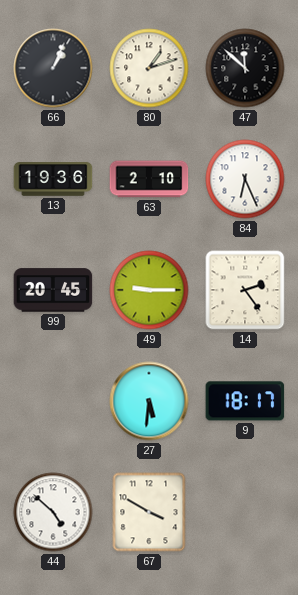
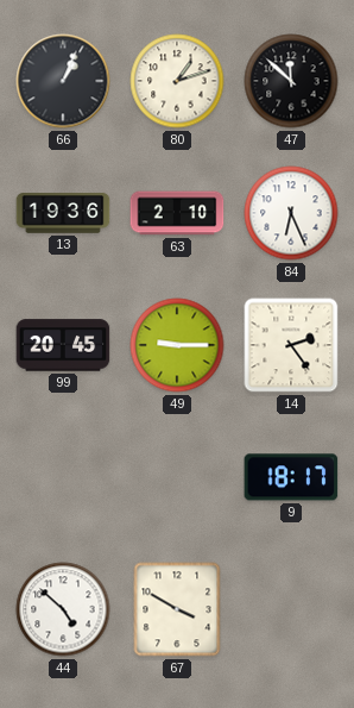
27: 5:31 -> none (149, 401)
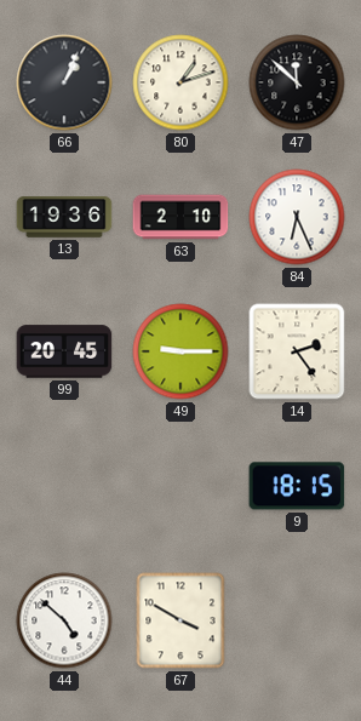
9: 18:17 -> 18:15 (297, 486)
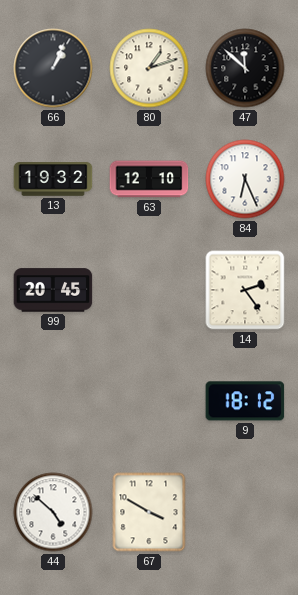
13: 19:36 -> 19:32 (53, 179)
63: 2:10 -> 12:10 (149, 179)
49: 9:15 -> none (180, 351)
9: 18:15 -> 18:12 (245, 401)
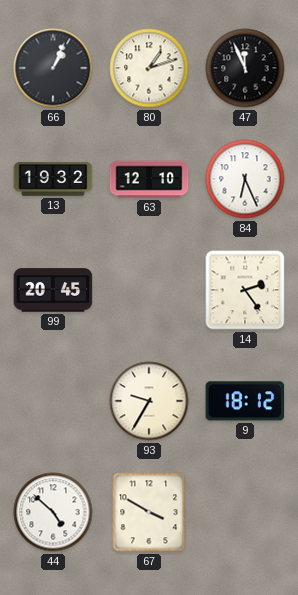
47: 11:52 -> 11:56 (245, 68)
93: none -> 9:35 (149, 401)
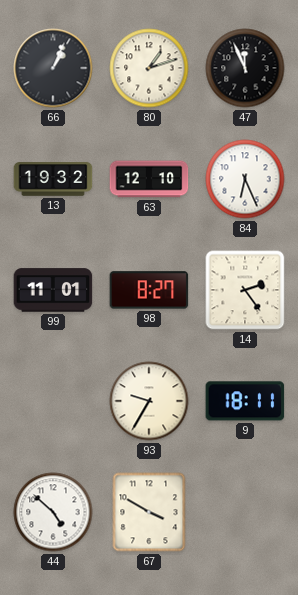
99: 20:45 -> 11:01 (53, 290)
98: none -> 8:27 (149, 290)
9: 18:12 -> 18:11 (245, 401)
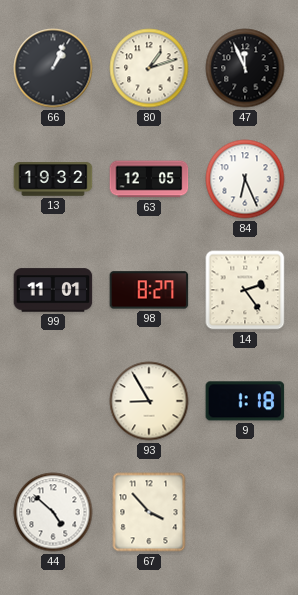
63: 12:10 -> 12:05 (149, 179)
93: 9:35 -> 8:55 (149, 401)
9: 18:11 -> 1:18 (245, 401)
67: 3:50 -> 3:53 (149, 512)
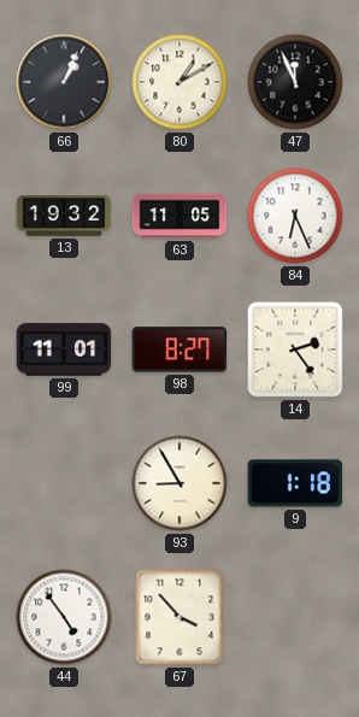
80: 1:12 -> 1:10 (179, 82)
63: 12:05 -> 11:05 (179, 216)
44: 4:52 -> 4:54 (64, 617)
